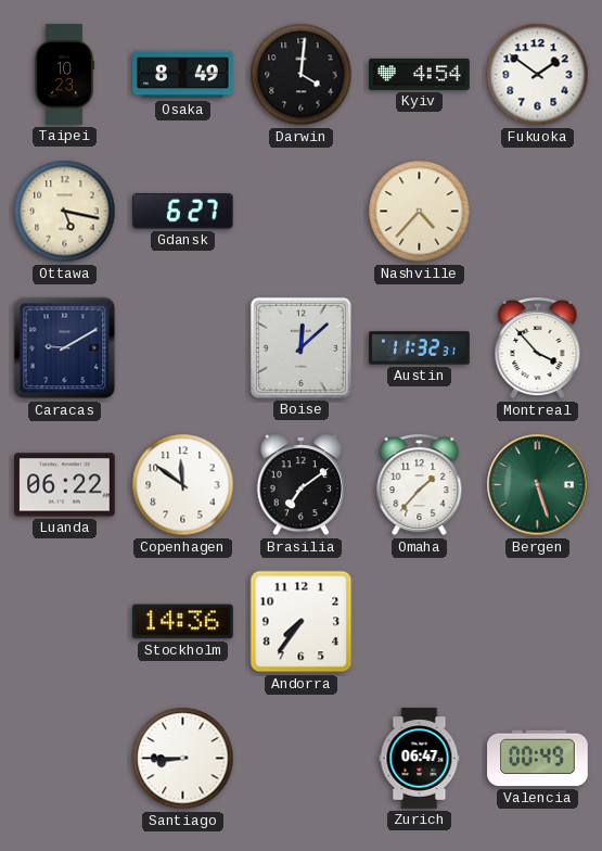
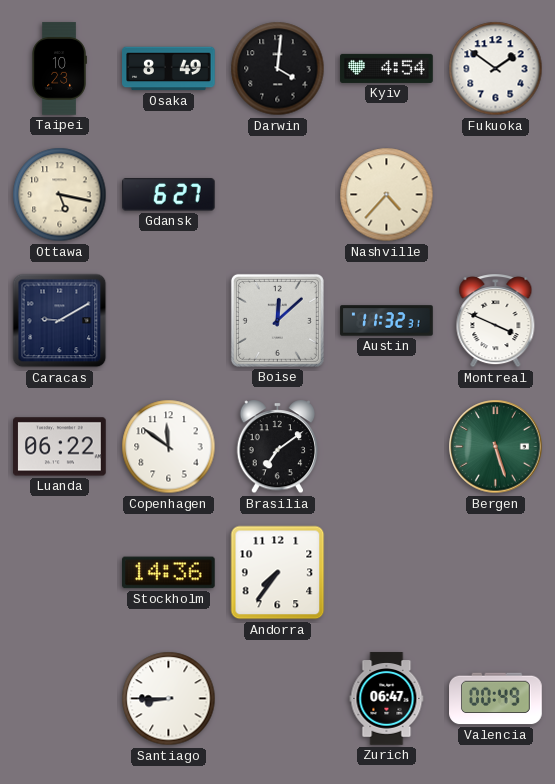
Montreal: 3:53 -> 3:49 (496, 321)
Omaha: 1:37 -> none (420, 485)
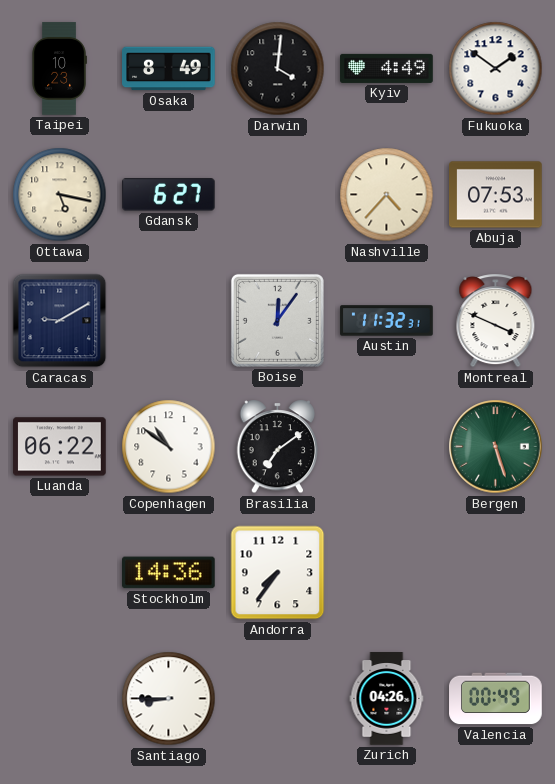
Kyiv: 4:54 -> 4:49 (387, 68)
Abuja: none -> 07:53 (496, 195)
Boise: 12:08 -> 12:06 (277, 320)
Copenhagen: 11:51 -> 10:51 (169, 447)
Zurich: 06:47 -> 04:26 (387, 699)
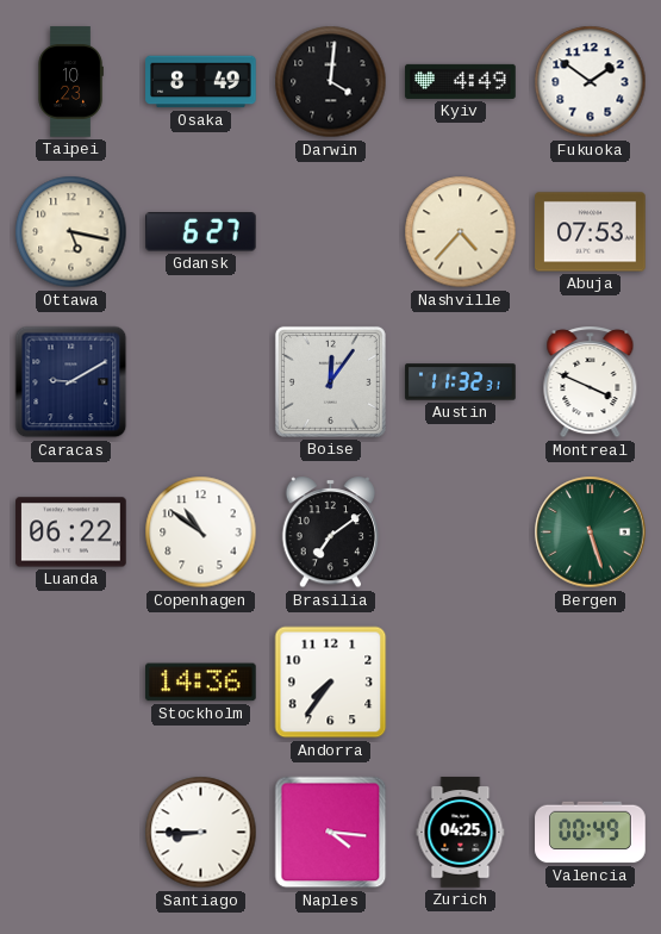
Naples: none -> 4:16 (331, 833)
Zurich: 04:26 -> 04:25 (461, 833)
